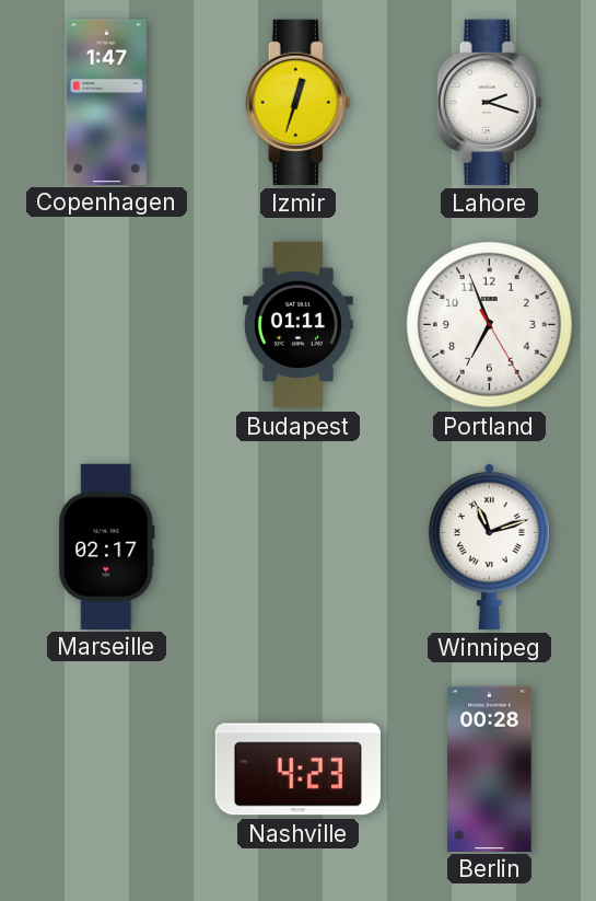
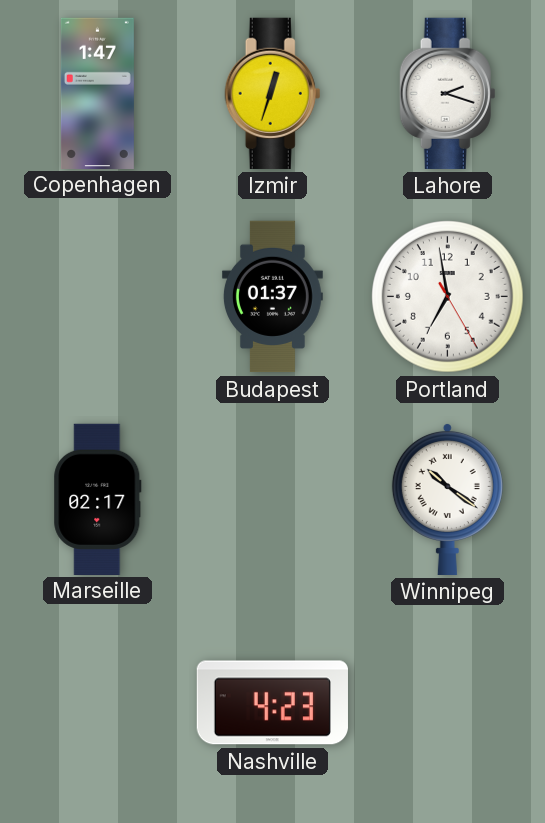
Budapest: 01:11 -> 01:37 (272, 297)
Portland: 6:56 -> 6:58 (448, 297)
Winnipeg: 11:12 -> 10:21 (447, 499)
Berlin: 00:28 -> none (490, 769)
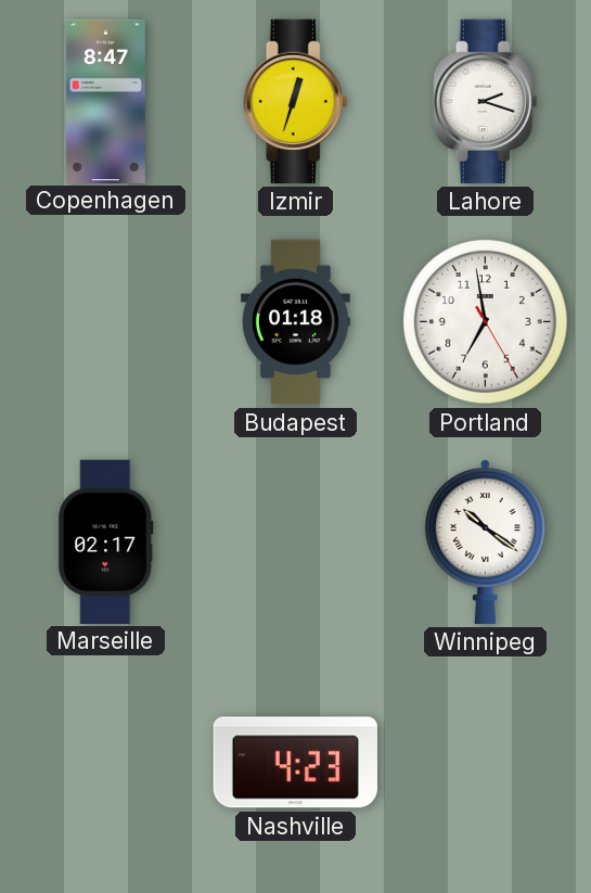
Copenhagen: 1:47 -> 8:47 (105, 101)
Budapest: 01:37 -> 01:18 (295, 322)
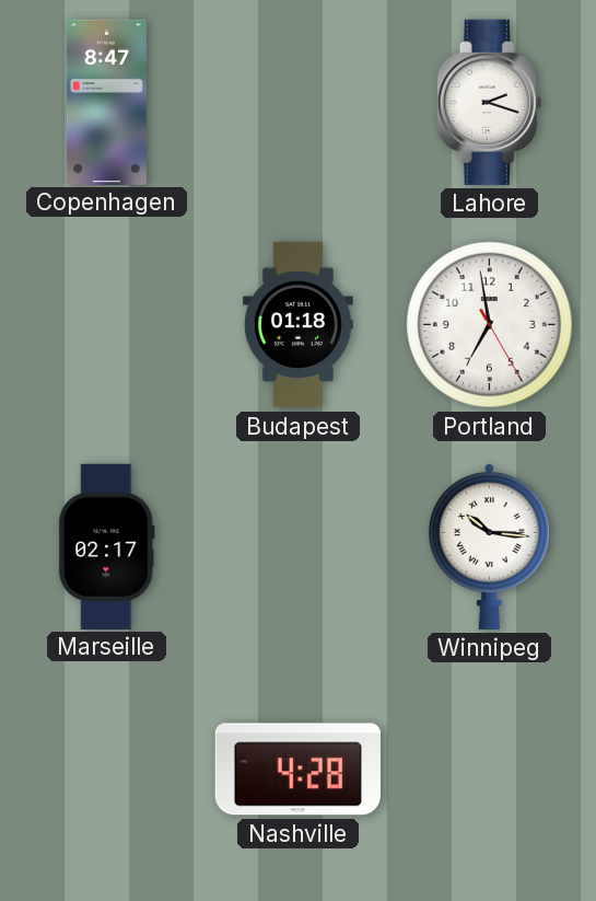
Izmir: 12:33 -> none (296, 101)
Winnipeg: 10:21 -> 10:16 (489, 546)
Nashville: 4:23 -> 4:28 (297, 770)
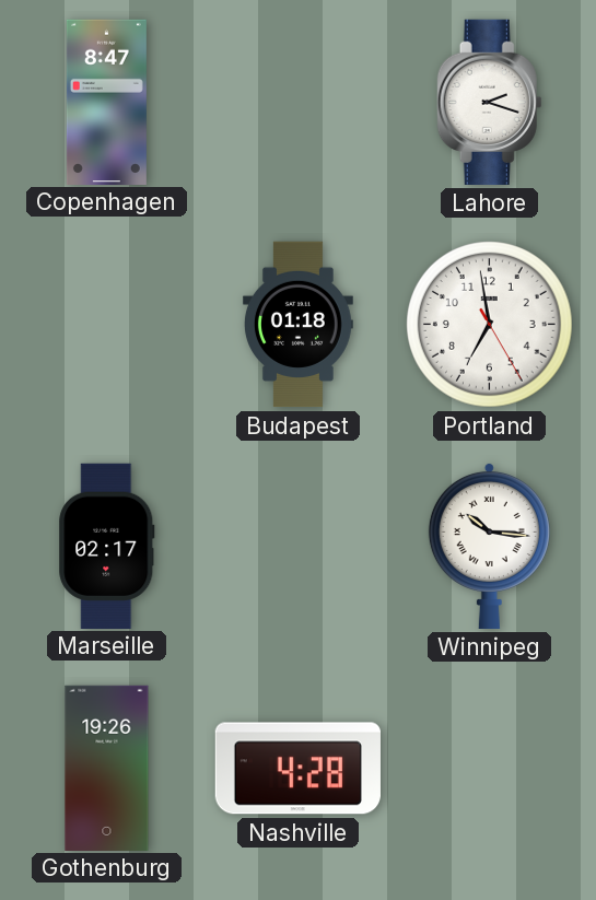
Gothenburg: none -> 19:26 (107, 768)
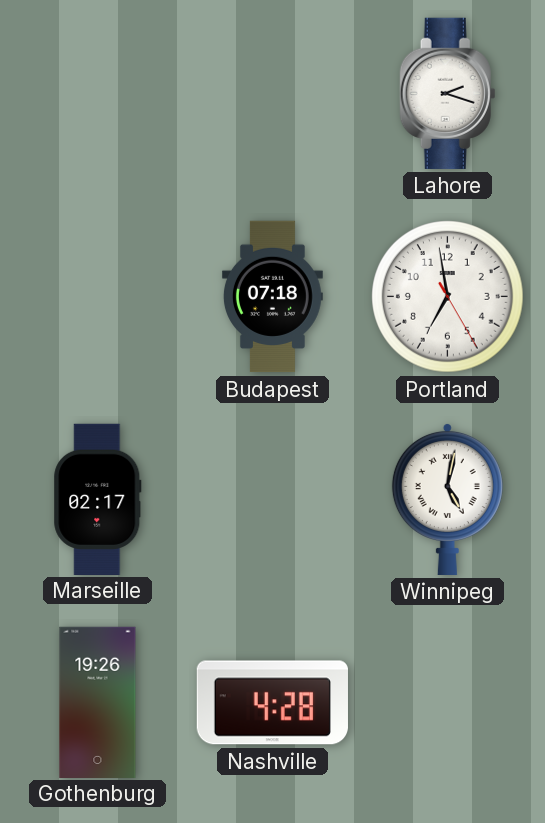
Copenhagen: 8:47 -> none (106, 102)
Budapest: 01:18 -> 07:18 (272, 297)
Winnipeg: 10:16 -> 5:02 (447, 499)
